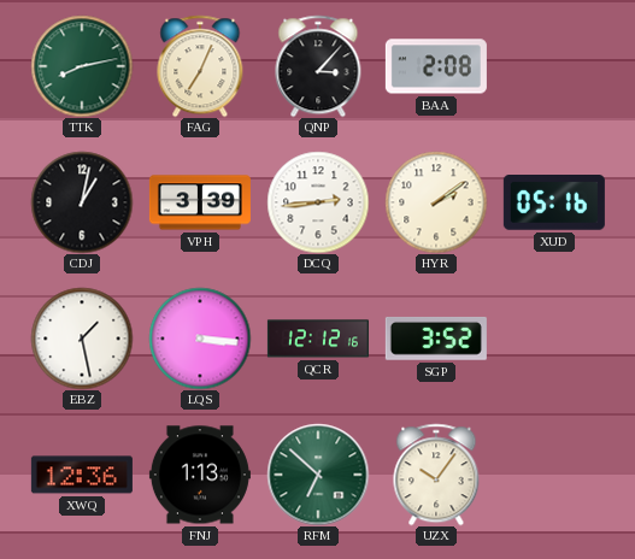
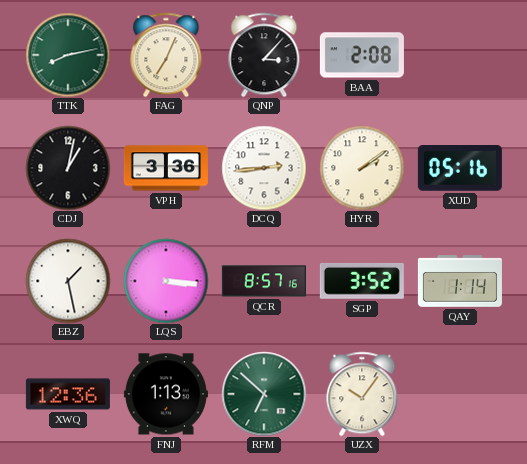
VPH: 3:39 -> 3:36 (166, 168)
QCR: 12:12 -> 8:57 (264, 281)
QAY: none -> 1:14 (460, 281)
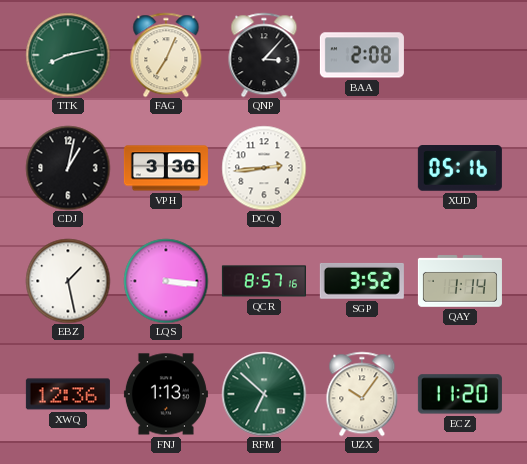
HYR: 2:09 -> none (362, 168)
ECZ: none -> 11:20 (460, 394)
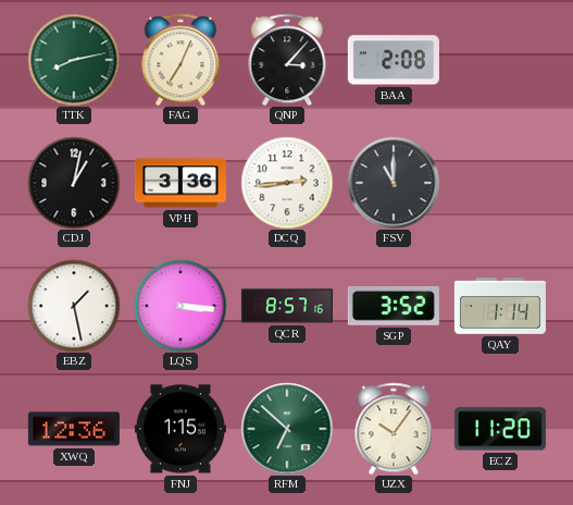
FSV: none -> 11:00 (394, 183)
XUD: 05:16 -> none (460, 169)
FNJ: 1:13 -> 1:15 (180, 429)
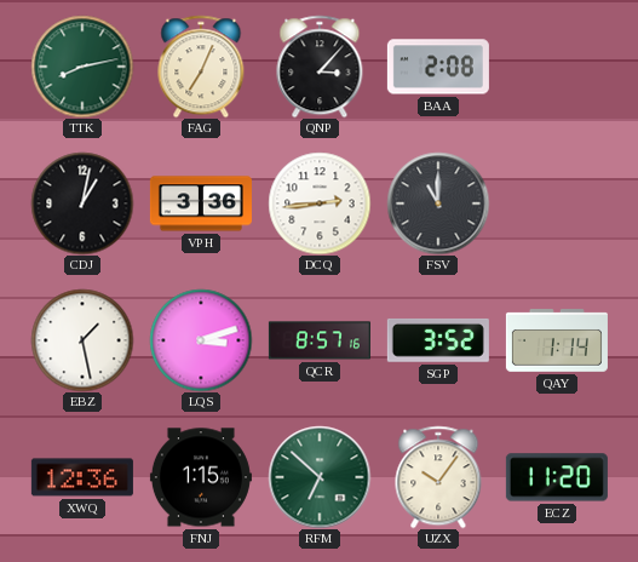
LQS: 3:16 -> 3:12 (201, 340)
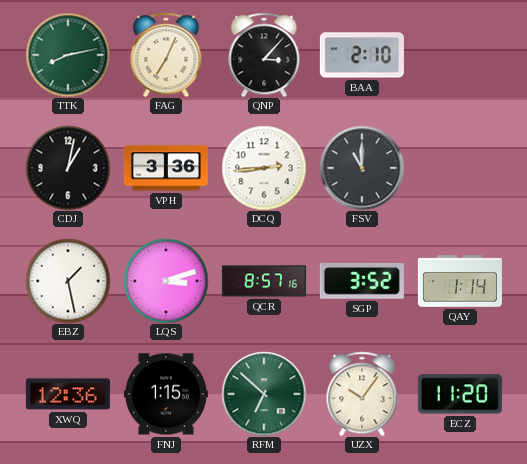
BAA: 2:08 -> 2:10 (362, 55)
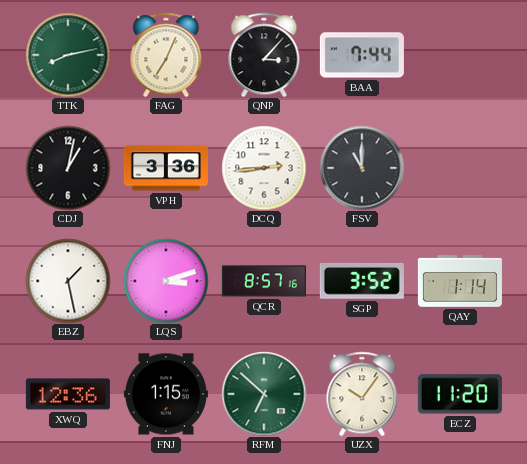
BAA: 2:10 -> 7:44 (362, 55)
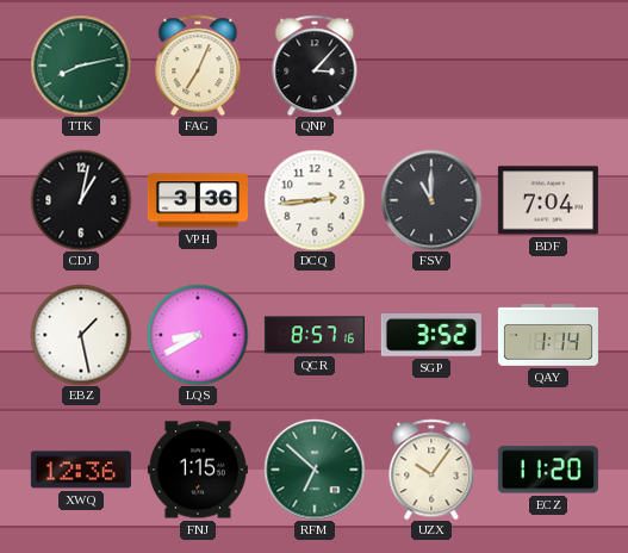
BAA: 7:44 -> none (362, 55)
BDF: none -> 7:04 (548, 200)
LQS: 3:12 -> 8:40 (198, 335)
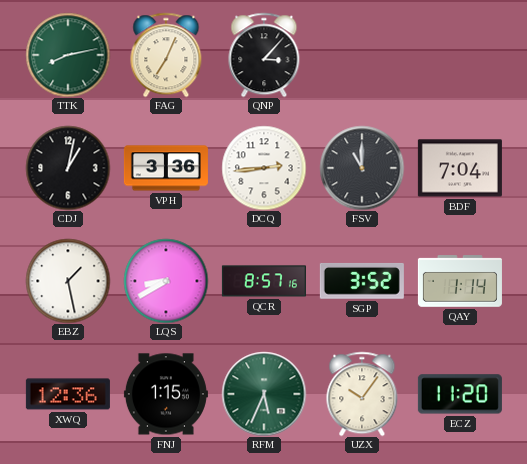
RFM: 6:52 -> 5:34 (264, 394)
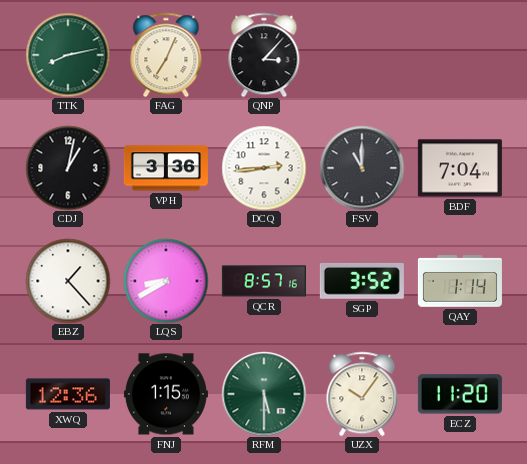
EBZ: 1:28 -> 1:23 (68, 281)
RFM: 5:34 -> 5:30 (264, 394)
